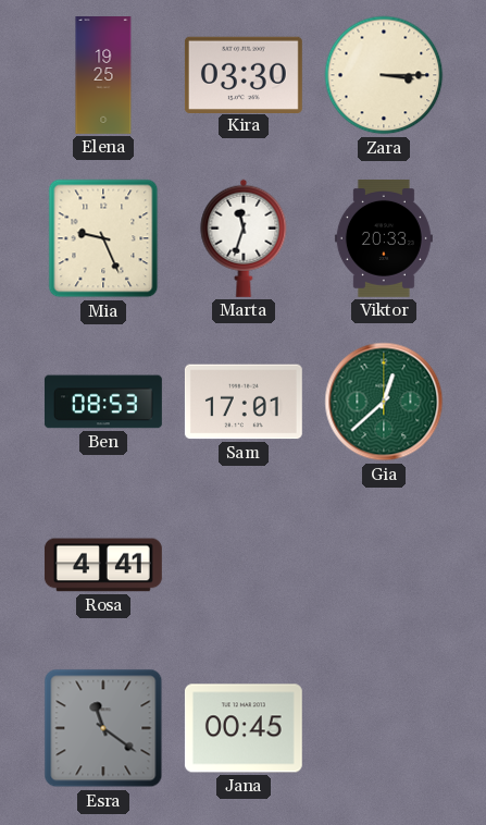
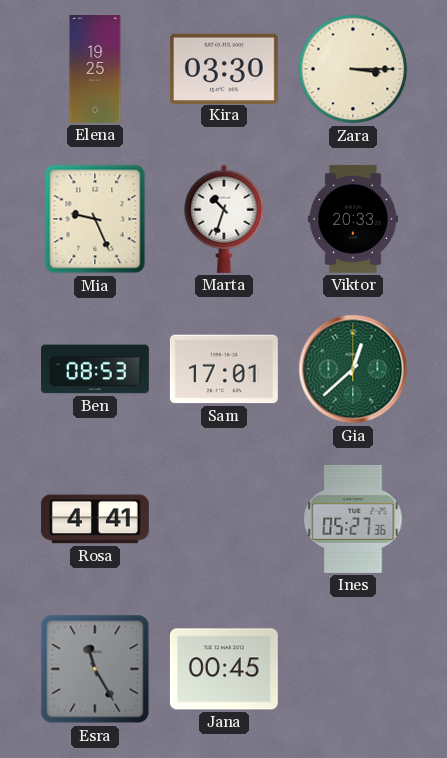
Marta: 11:33 -> 10:33 (224, 219)
Ines: none -> 05:27 (353, 519)
Esra: 11:21 -> 11:25 (95, 669)
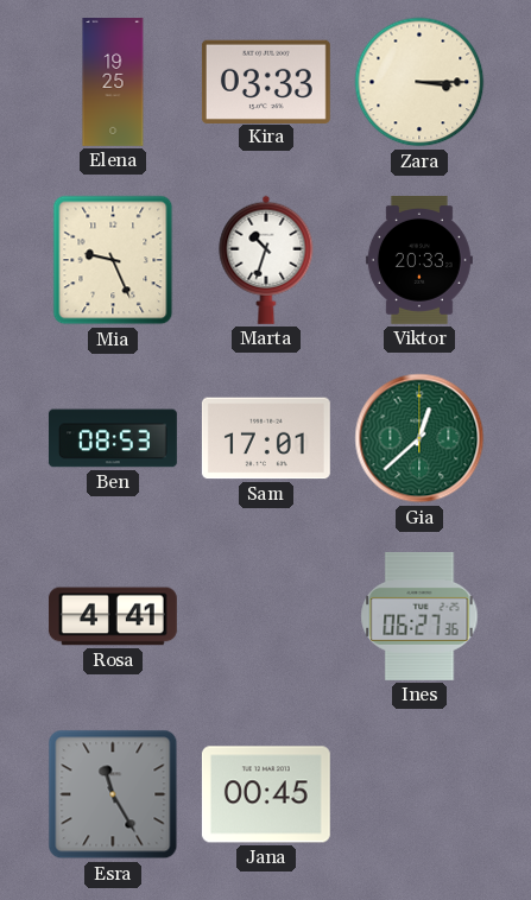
Kira: 03:30 -> 03:33 (266, 81)
Ines: 05:27 -> 06:27 (419, 616)
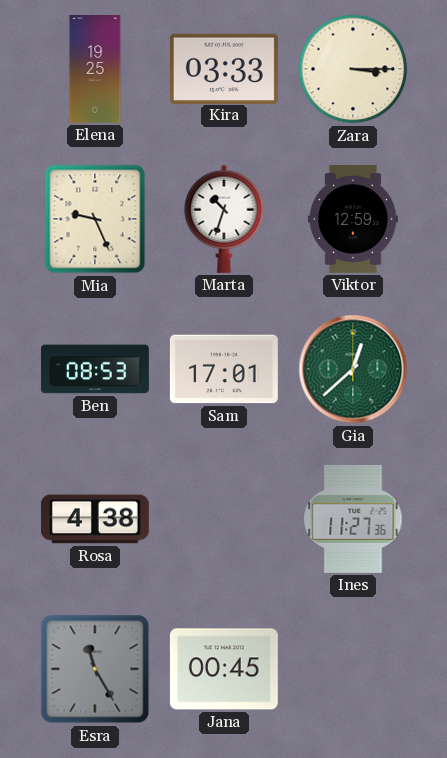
Viktor: 20:33 -> 12:59 (353, 219)
Rosa: 4:41 -> 4:38 (95, 519)
Ines: 06:27 -> 11:27 (353, 519)
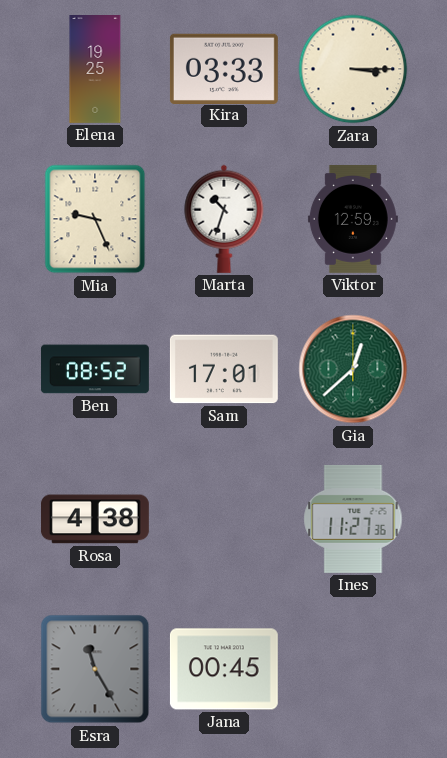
Ben: 08:53 -> 08:52 (95, 369)
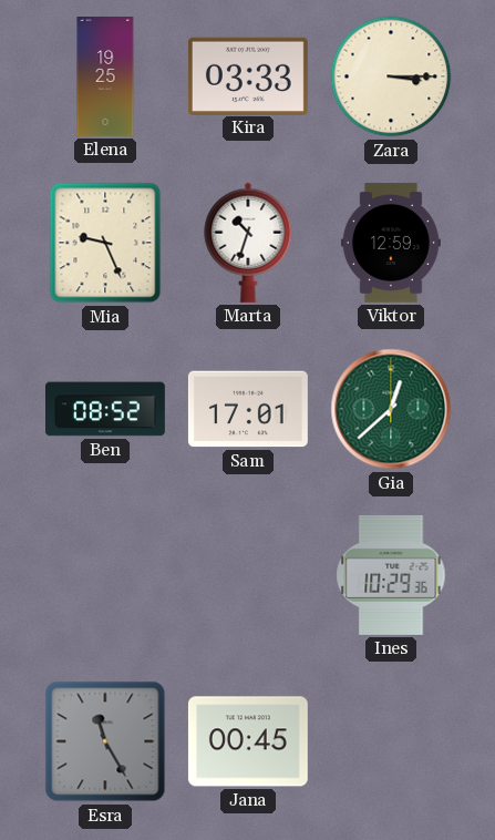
Rosa: 4:38 -> none (95, 519)
Ines: 11:27 -> 10:29 (391, 575)
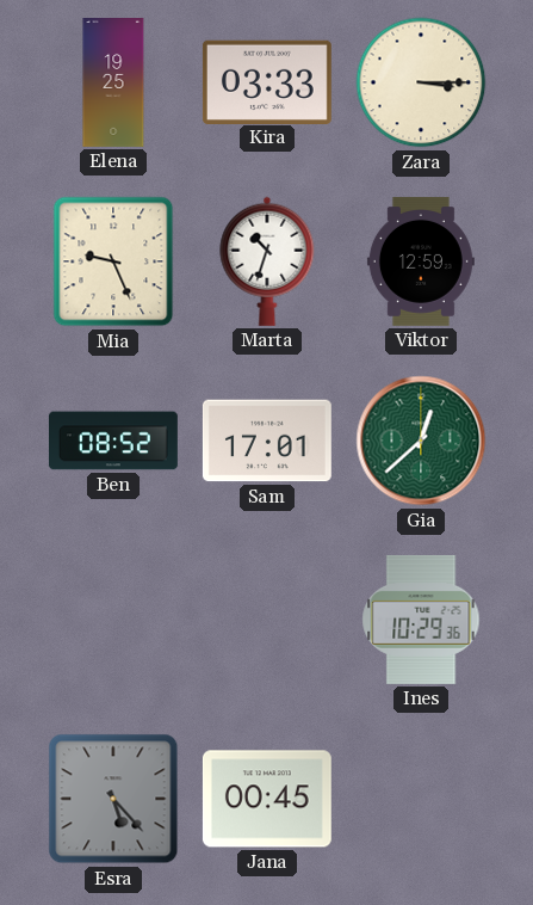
Esra: 11:25 -> 5:23 (113, 799)
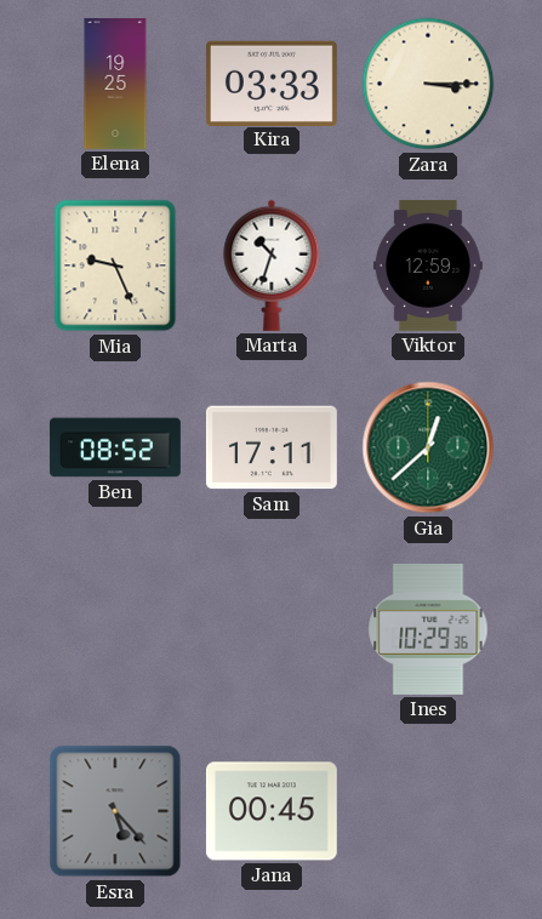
Sam: 17:01 -> 17:11 (272, 447)
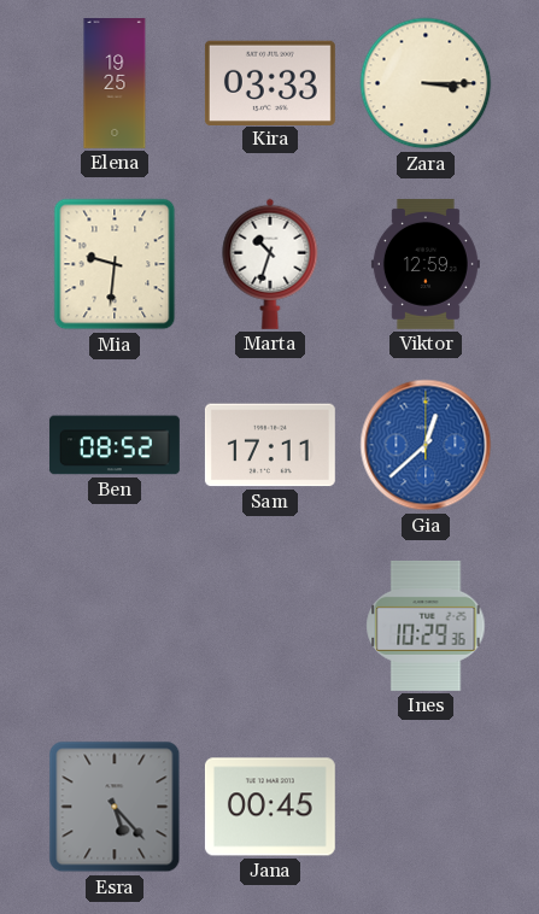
Mia: 9:26 -> 9:31 (115, 264)
Gia dial: green -> blue (426, 445)
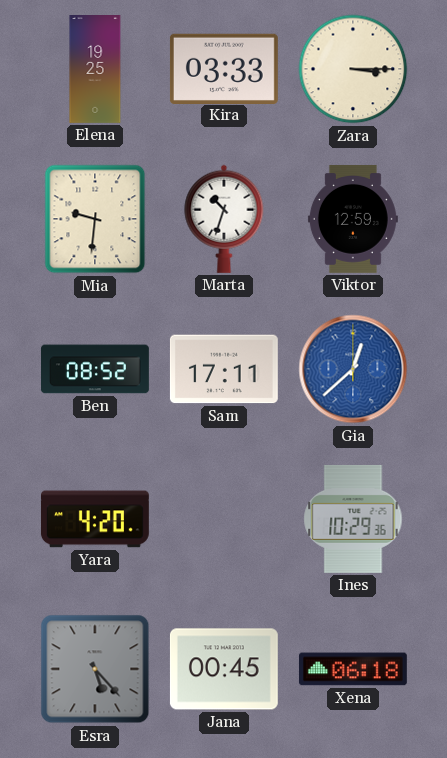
Yara: none -> 4:20 (95, 519)
Xena: none -> 06:18 (353, 669)
